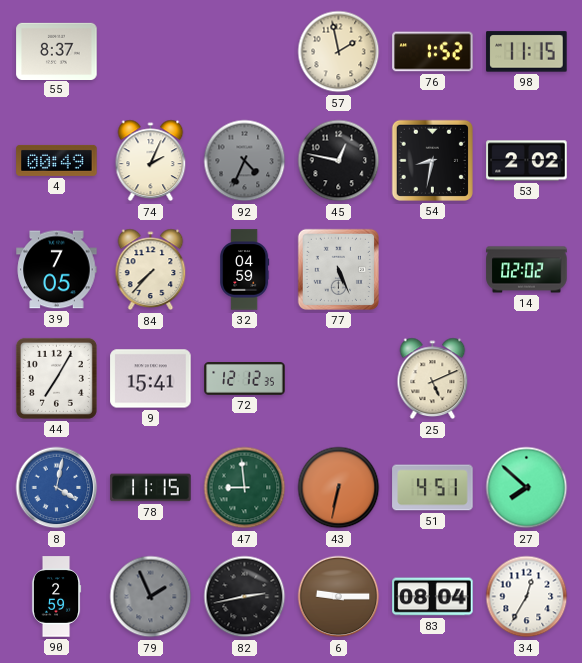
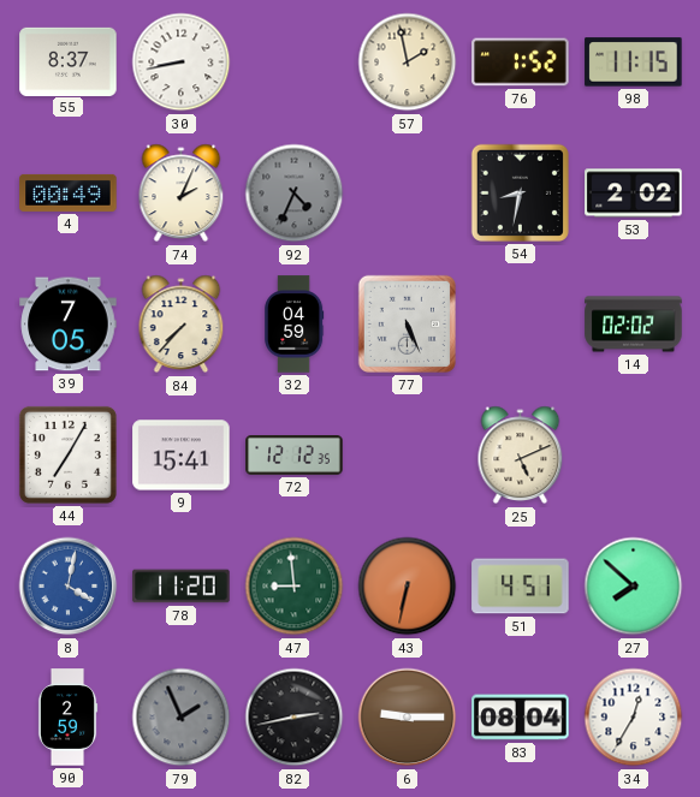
30: none -> 8:43 (182, 63)
45: 12:47 -> none (339, 161)
78: 11:15 -> 11:20 (182, 587)
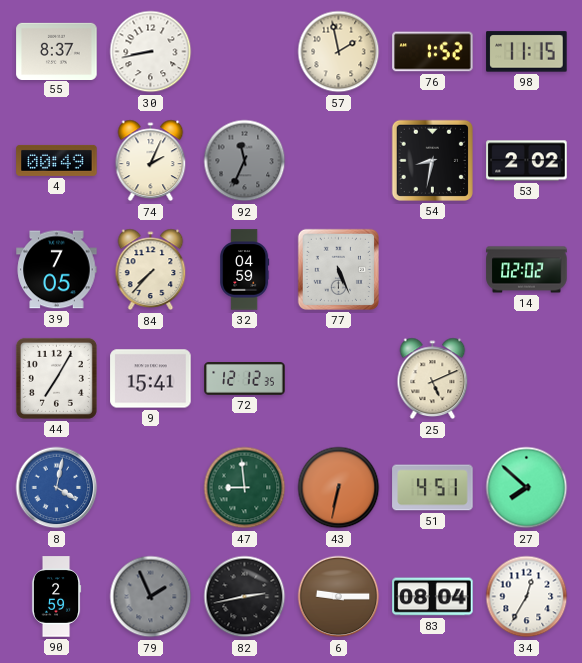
92: 4:34 -> 11:34 (245, 161)
78: 11:20 -> none (182, 587)
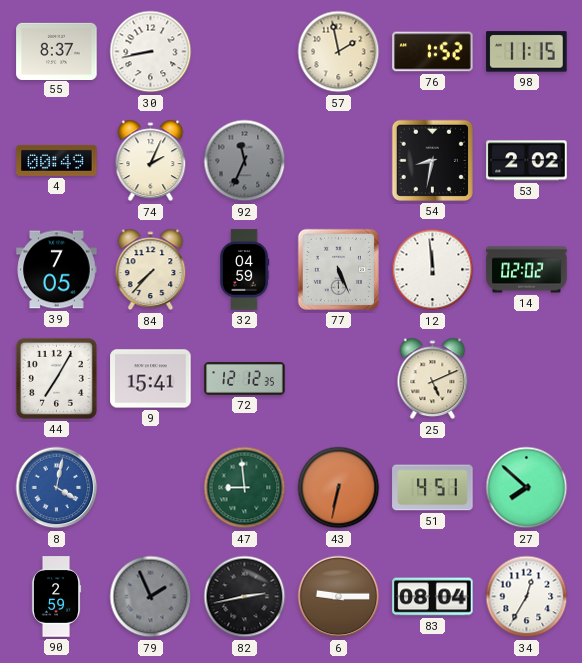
12: none -> 11:59 (433, 270)
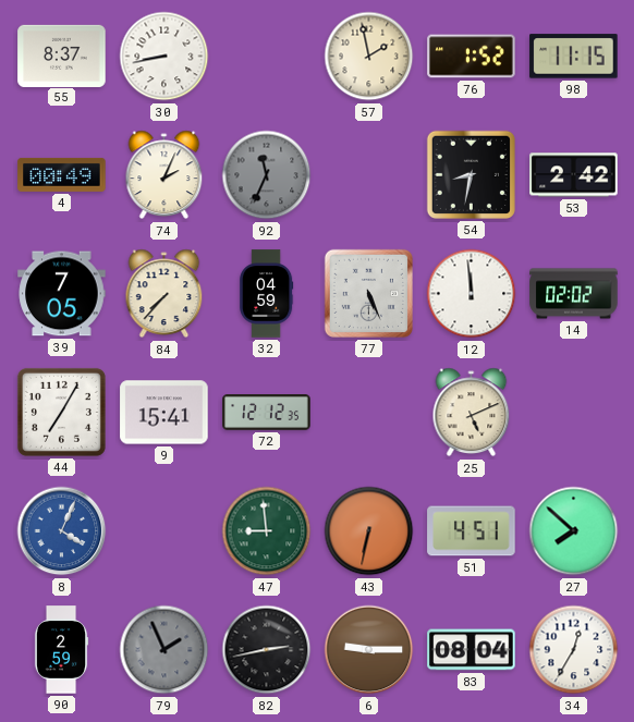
53: 2:02 -> 2:42 (574, 175)
8: 4:02 -> 4:04 (62, 531)
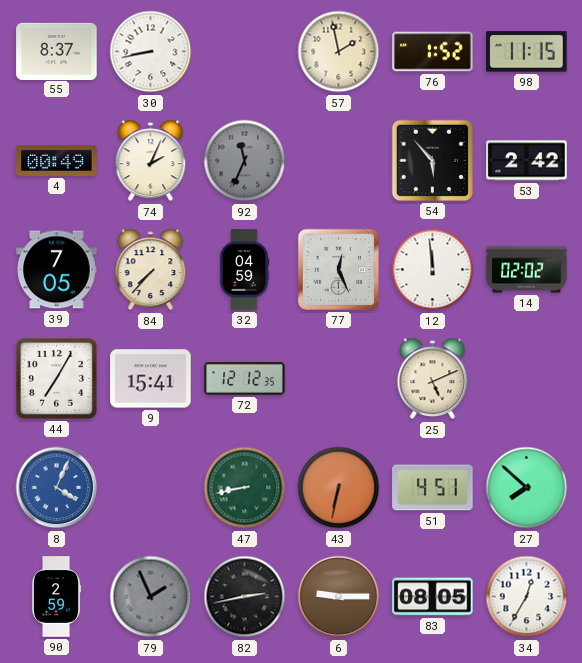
54: 8:32 -> 5:53 (432, 160)
77: 5:26 -> 12:26 (338, 269)
47: 8:59 -> 8:43 (245, 488)
83: 08:04 -> 08:05 (433, 597)
